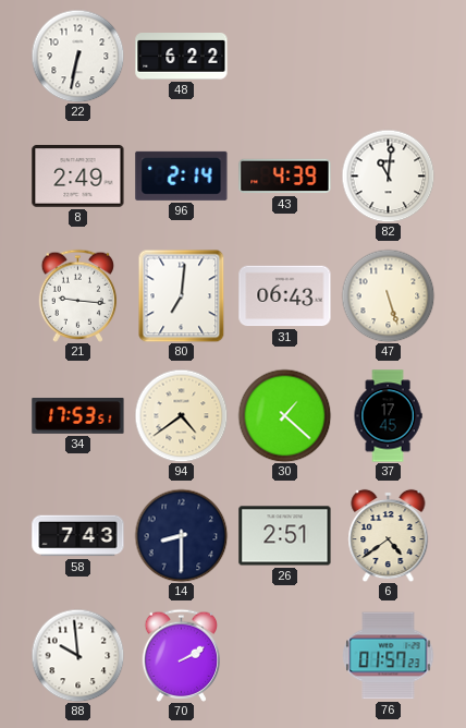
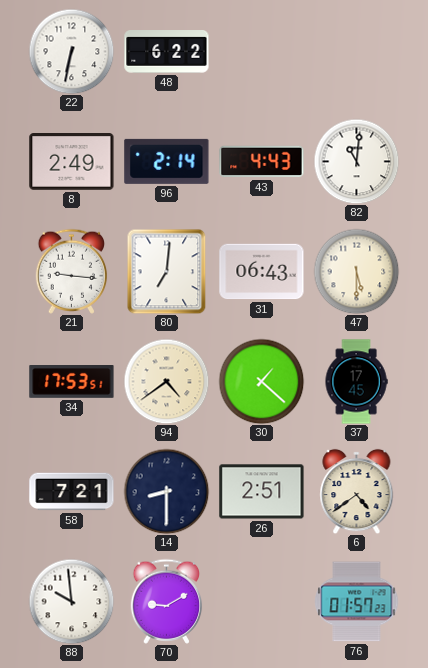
43: 4:39 -> 4:43 (262, 162)
47: 5:27 -> 5:30 (356, 271)
58: 7:43 -> 7:21 (72, 492)
70: 2:10 -> 9:10 (167, 601)
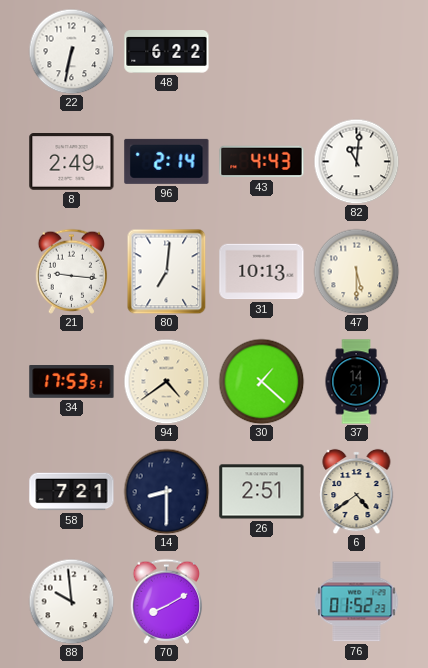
31: 06:43 -> 10:13 (262, 272)
37: 17:45 -> 14:21 (356, 382)
70: 9:10 -> 8:10 (167, 601)
76: 01:57 -> 01:52 (357, 602)
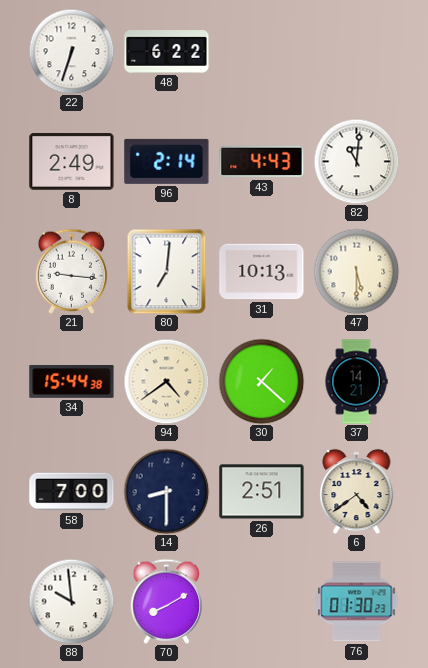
22: 6:32 -> 6:33 (71, 51)
34: 17:53 -> 15:44 (72, 382)
58: 7:21 -> 7:00 (72, 492)
76: 01:52 -> 01:30 (357, 602)
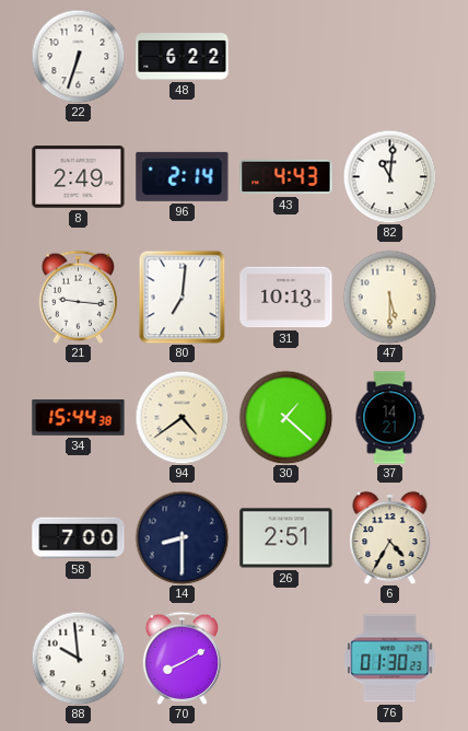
6: 4:39 -> 4:35 (390, 537)
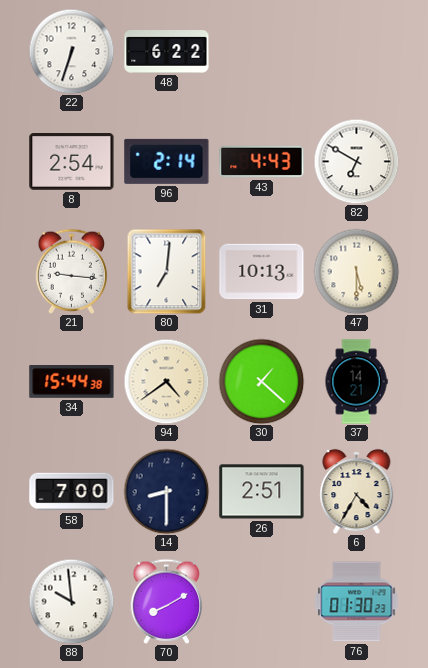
8: 2:49 -> 2:54 (72, 162)
82: 11:01 -> 6:50 (356, 161)
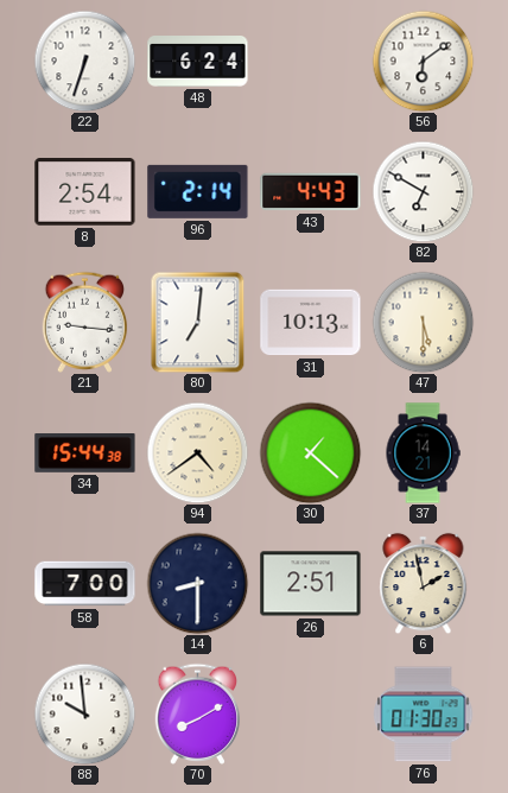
48: 6:22 -> 6:24 (198, 62)
56: none -> 6:09 (423, 61)
6: 4:35 -> 1:58 (424, 583)
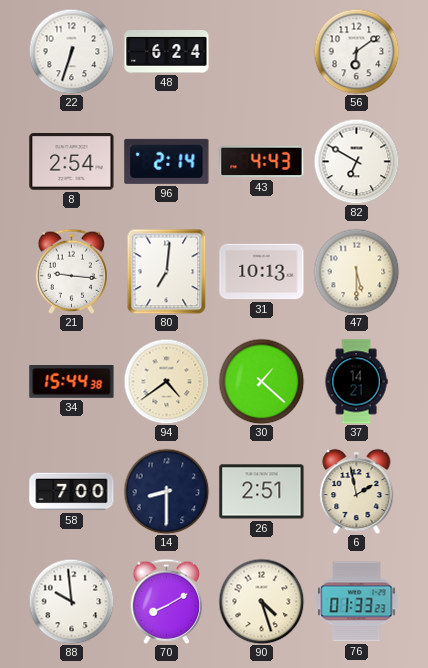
90: none -> 4:27 (261, 601)
76: 01:30 -> 01:33 (357, 602)
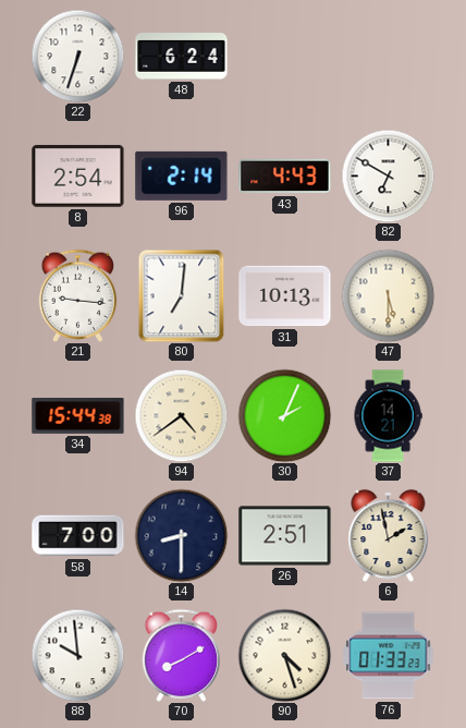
56: 6:09 -> none (356, 51)
30: 1:22 -> 2:04 (284, 415)
